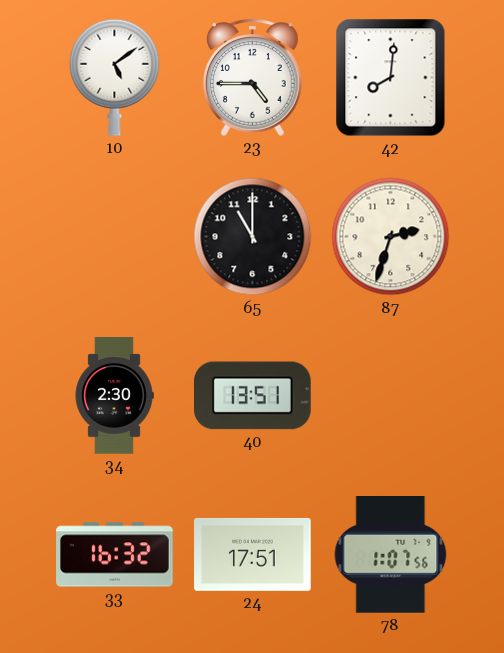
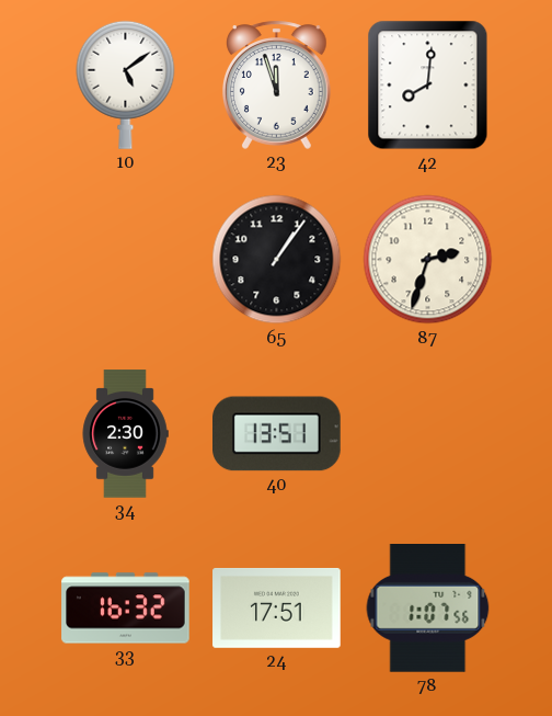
23: 4:45 -> 11:57 (277, 84)
65: 11:00 -> 1:06 (277, 260)
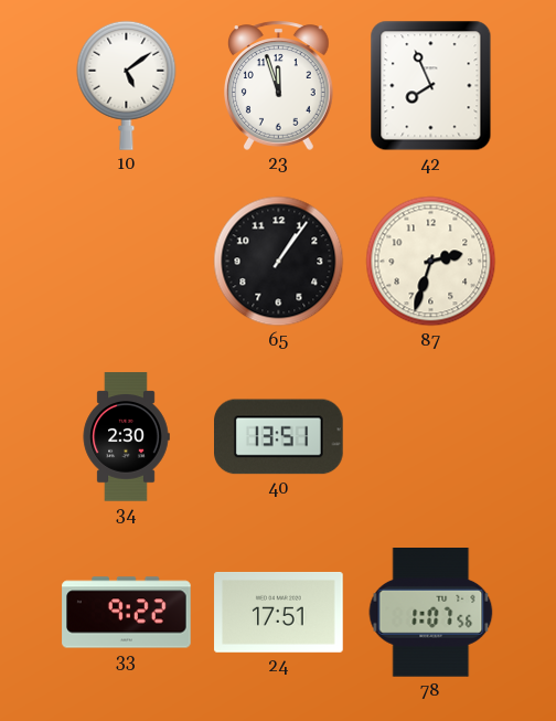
42: 8:01 -> 7:56 (431, 86)
33: 16:32 -> 9:22 (127, 613)
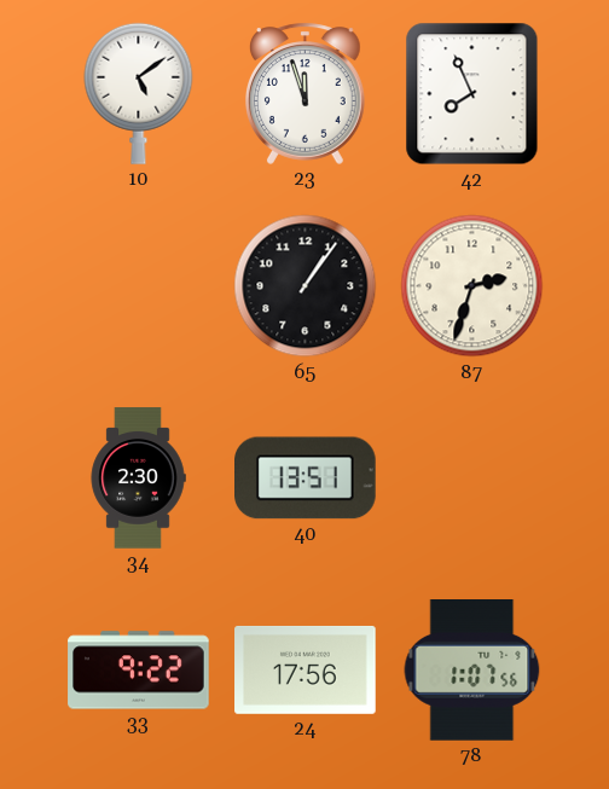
24: 17:51 -> 17:56 (306, 669)
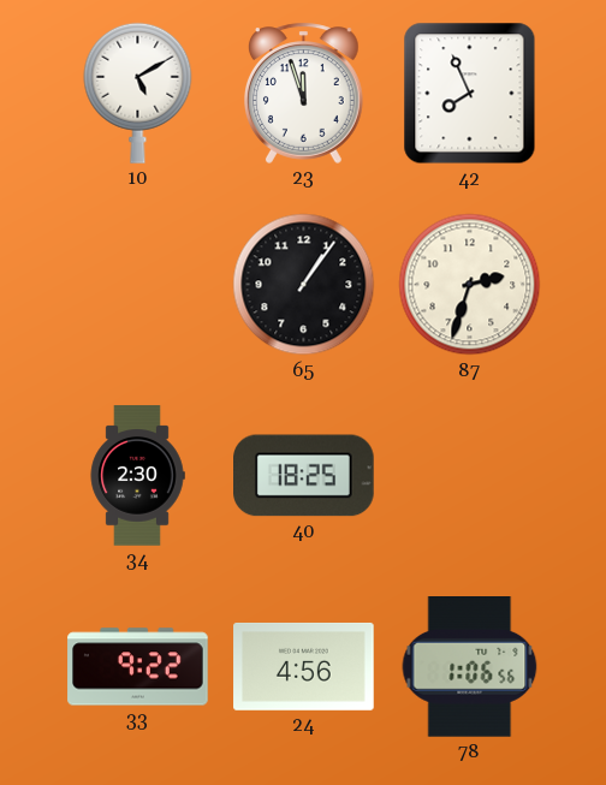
10: 5:09 -> 5:10 (138, 93)
40: 13:51 -> 18:25 (304, 476)
24: 17:56 -> 4:56 (304, 666)
78: 1:07 -> 1:06 (470, 667)
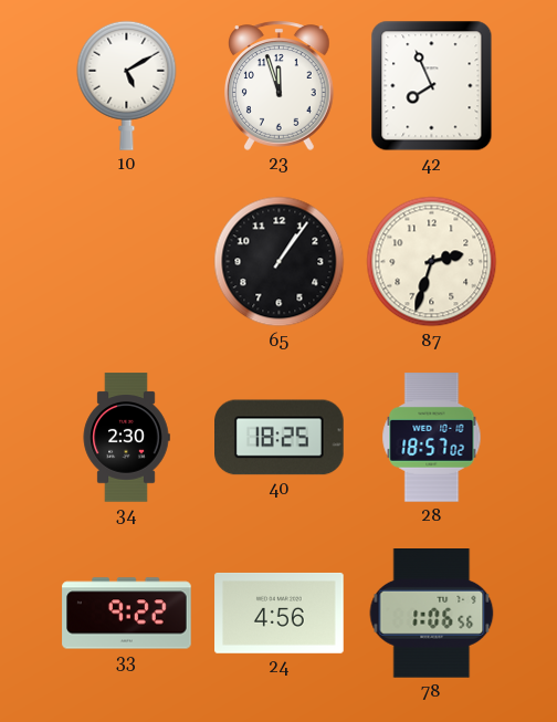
28: none -> 18:57 (432, 438)
